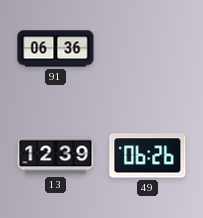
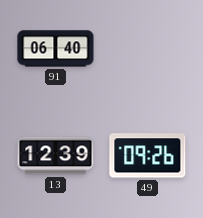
91: 06:36 -> 06:40 (56, 49)
49: 06:26 -> 09:26 (148, 156)
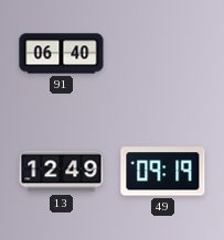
13: 12:39 -> 12:49 (62, 172)
49: 09:26 -> 09:19 (163, 172)
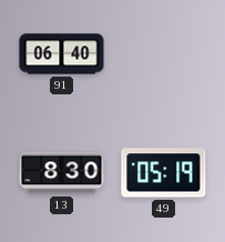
13: 12:49 -> 8:30 (62, 173)
49: 09:19 -> 05:19 (164, 173)
